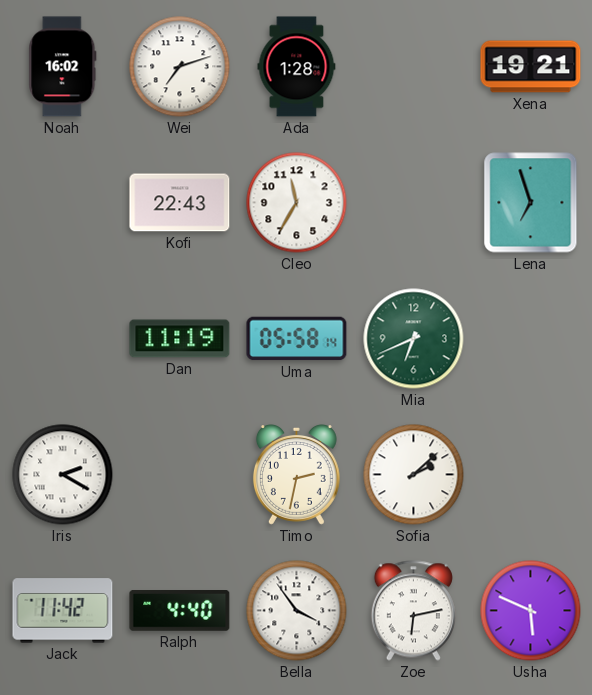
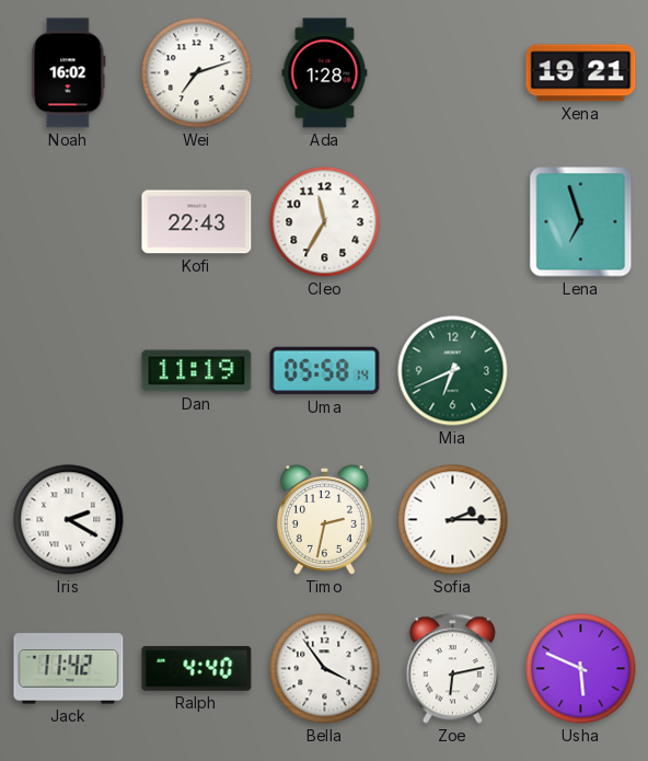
Sofia: 2:08 -> 2:15 (453, 520)
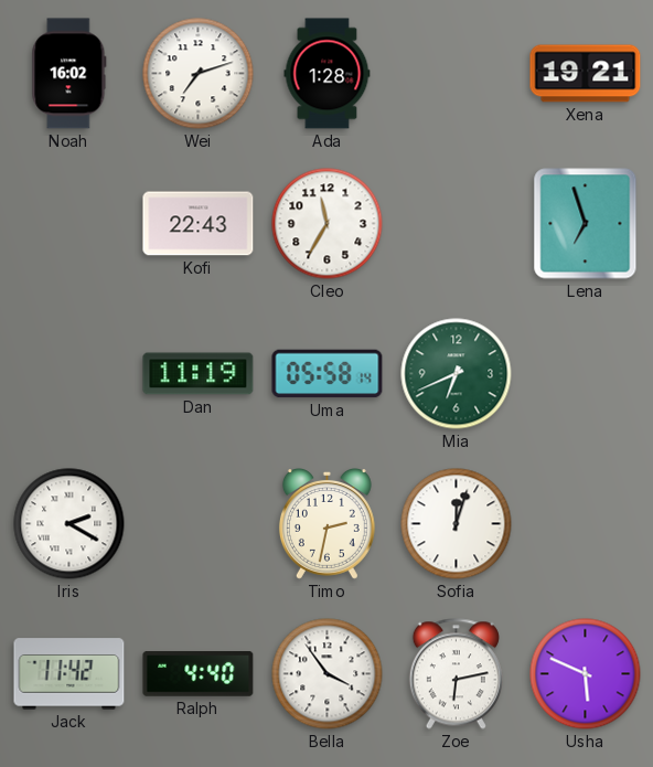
Sofia: 2:15 -> 12:03 (457, 524)
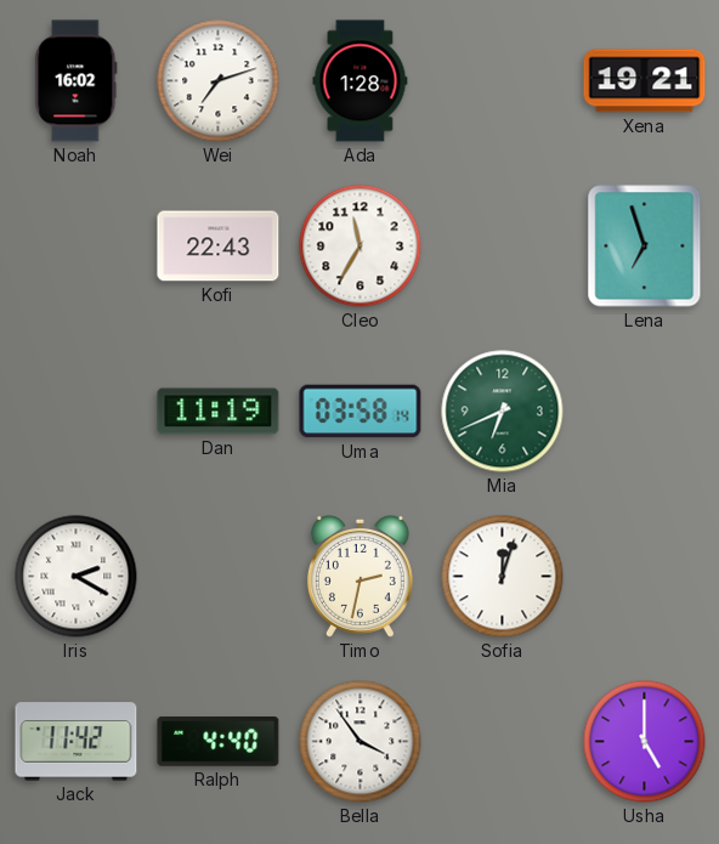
Uma: 05:58 -> 03:58 (361, 412)
Zoe: 6:13 -> none (456, 674)
Usha: 5:49 -> 5:00 (645, 742)
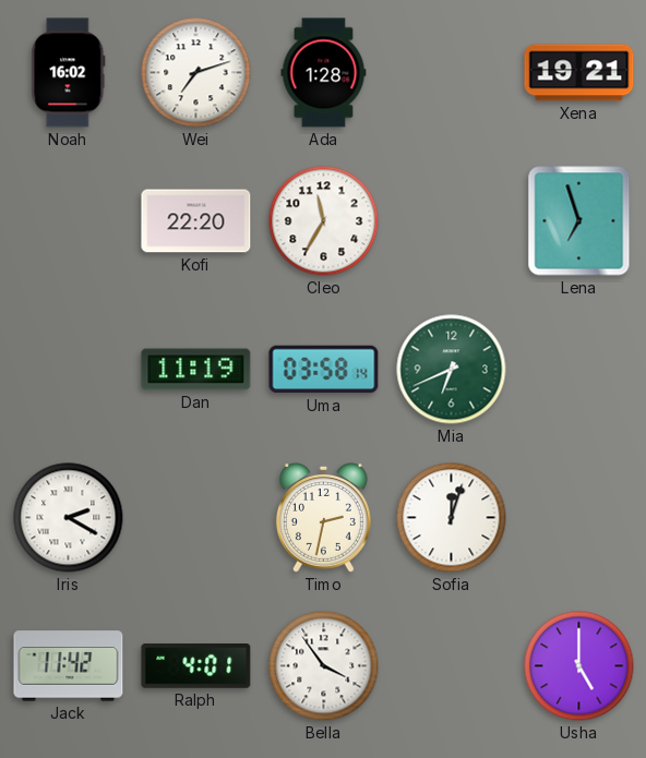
Kofi: 22:43 -> 22:20 (196, 221)
Ralph: 4:40 -> 4:01 (196, 666)
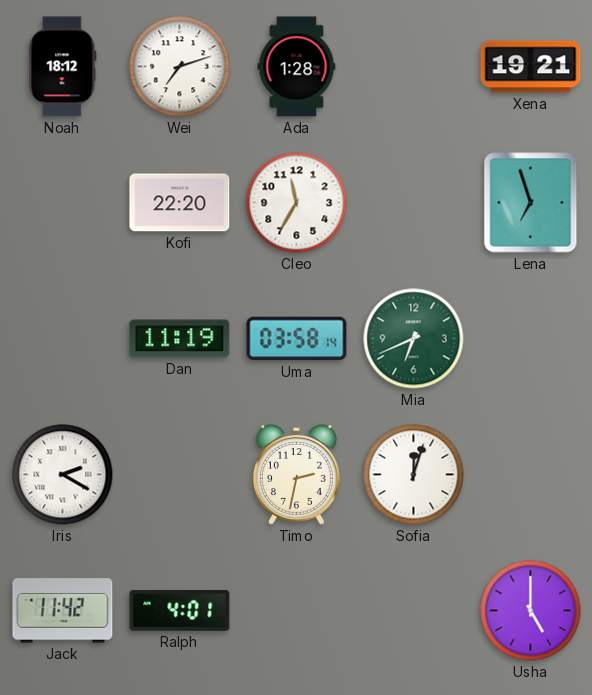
Noah: 16:02 -> 18:12 (63, 67)
Bella: 3:54 -> none (324, 666)
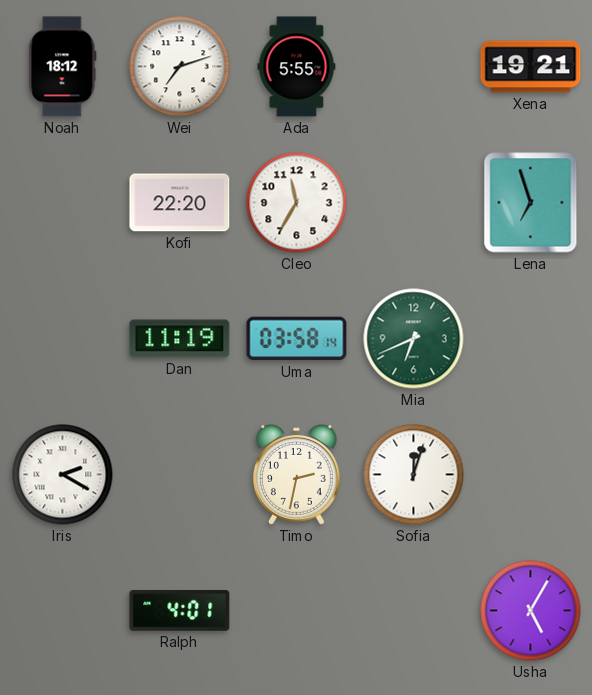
Ada: 1:28 -> 5:55 (297, 67)
Jack: 11:42 -> none (63, 611)
Usha: 5:00 -> 5:05 (531, 611)
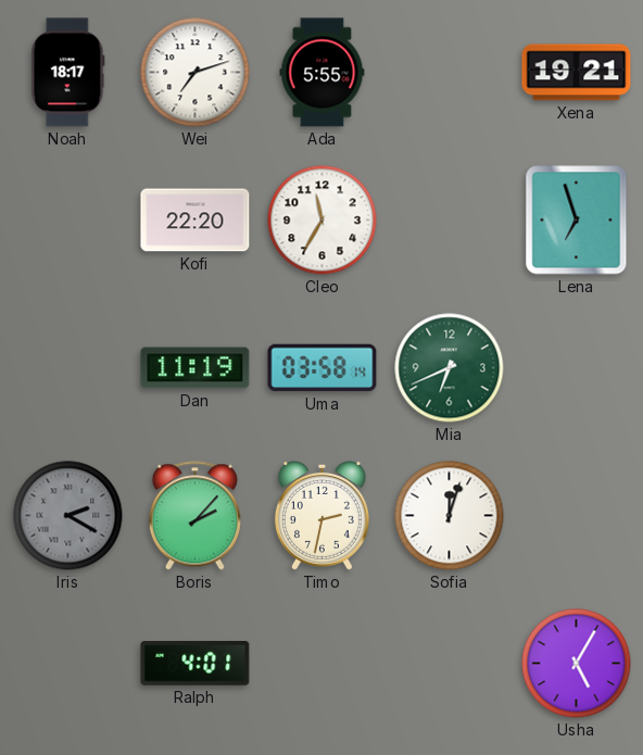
Noah: 18:12 -> 18:17 (68, 73)
Iris dial: white -> grey (68, 516)
Boris: none -> 2:07 (194, 516)
